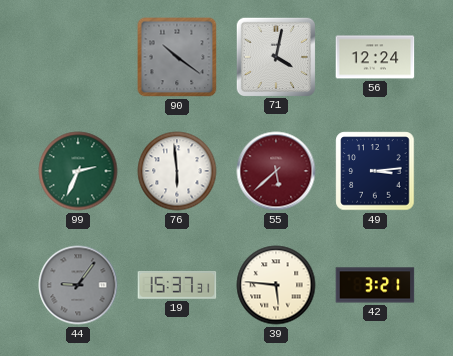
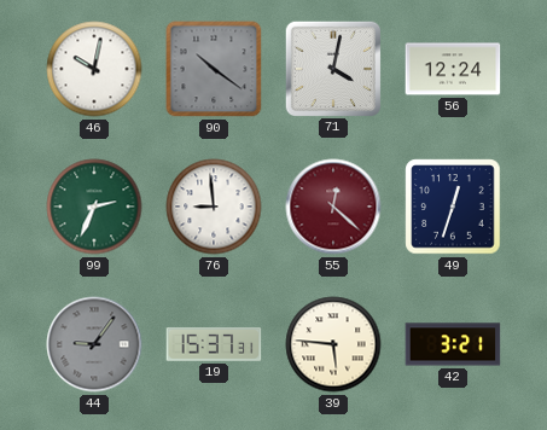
46: none -> 10:02 (94, 69)
76: 5:59 -> 8:59 (214, 207)
55: 5:38 -> 12:22 (333, 207)
49: 3:14 -> 12:33 (453, 207)
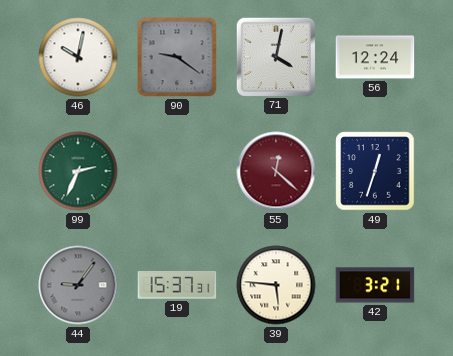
90: 10:21 -> 9:21 (177, 57)
76: 8:59 -> none (214, 207)
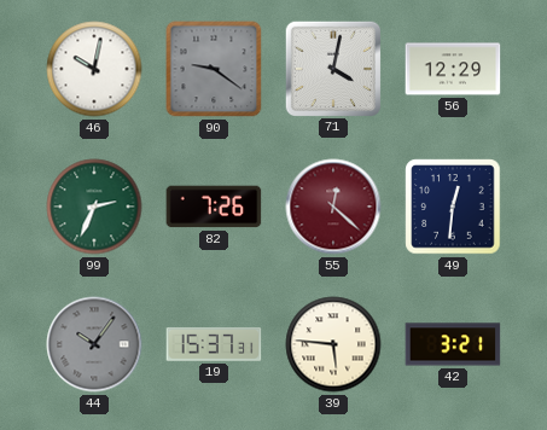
56: 12:24 -> 12:29 (453, 69)
82: none -> 7:26 (214, 207)
49: 12:33 -> 12:31 (453, 207)
44: 9:06 -> 10:06 (94, 344)
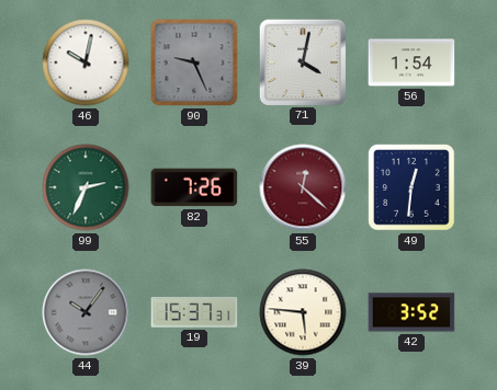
90: 9:21 -> 9:26 (194, 62)
56: 12:29 -> 1:54 (411, 62)
42: 3:21 -> 3:52 (411, 312)
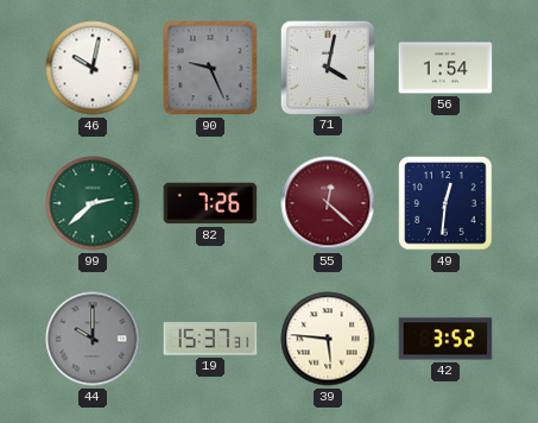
99: 2:34 -> 2:38 (93, 203)
44: 10:06 -> 10:00 (93, 339)
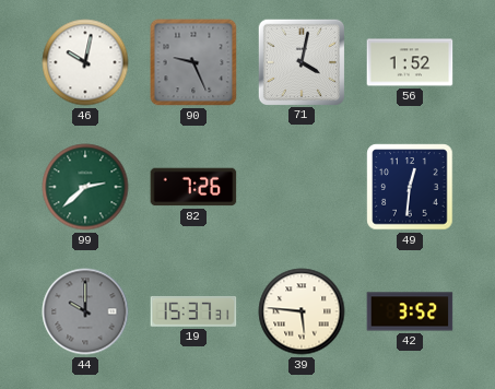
56: 1:54 -> 1:52 (410, 62)
55: 12:22 -> none (328, 203)
